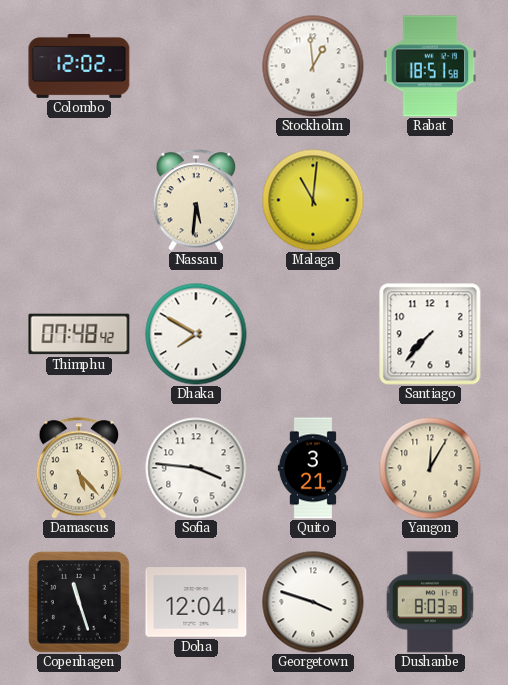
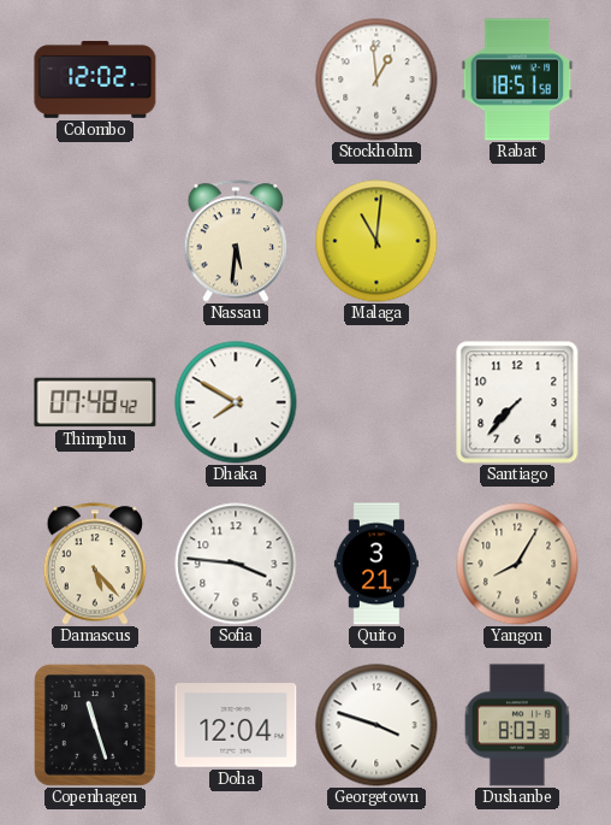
Yangon: 12:05 -> 8:05 (517, 564)
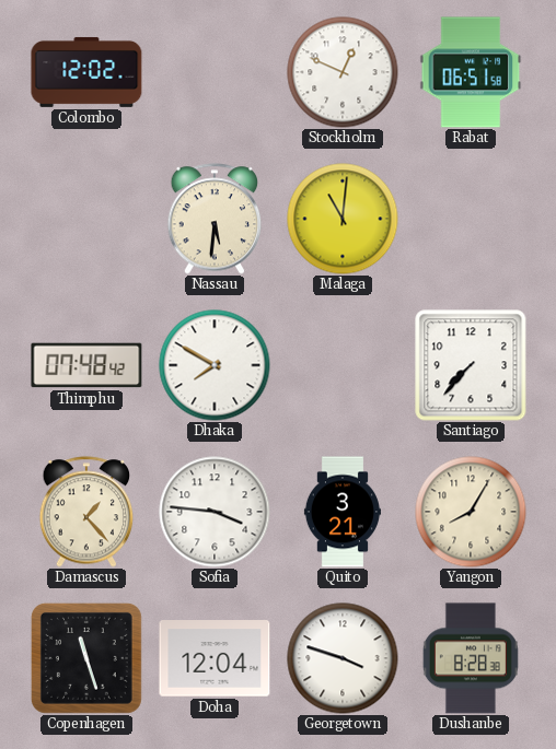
Stockholm: 12:59 -> 12:49 (343, 72)
Rabat: 18:51 -> 06:51 (471, 72)
Damascus: 5:23 -> 1:23 (86, 512)
Dushanbe: 8:03 -> 8:28 (471, 658)
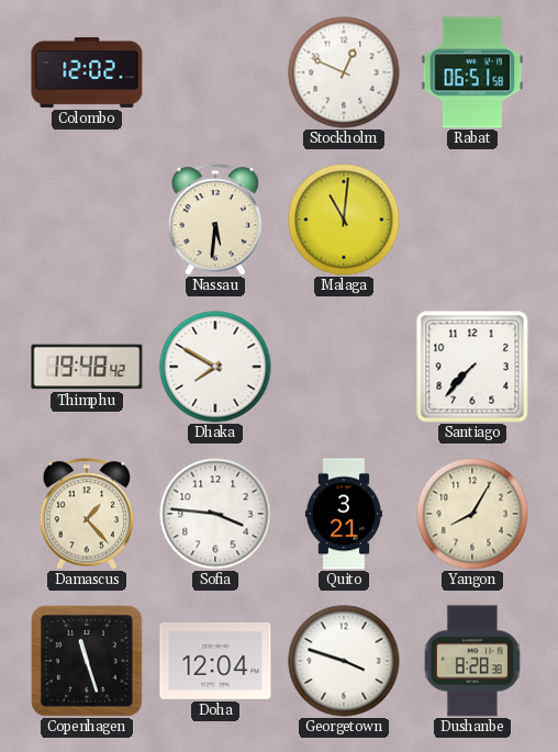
Thimphu: 07:48 -> 19:48 (87, 367)
